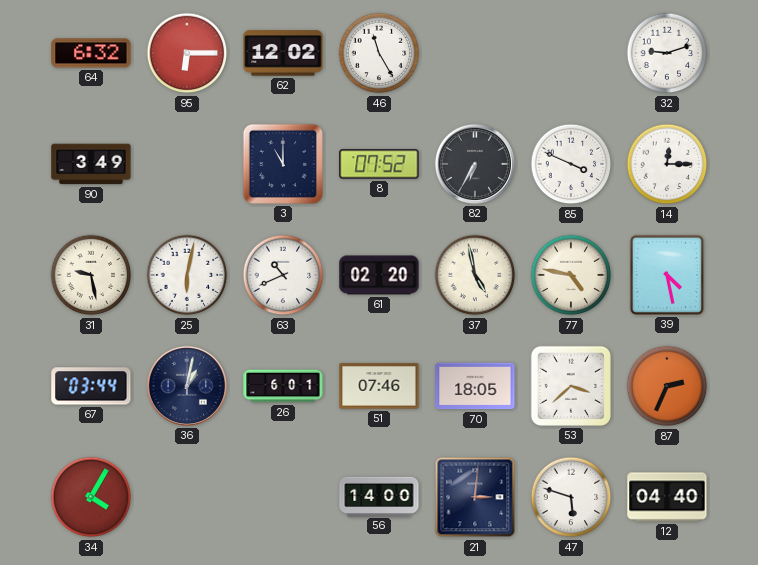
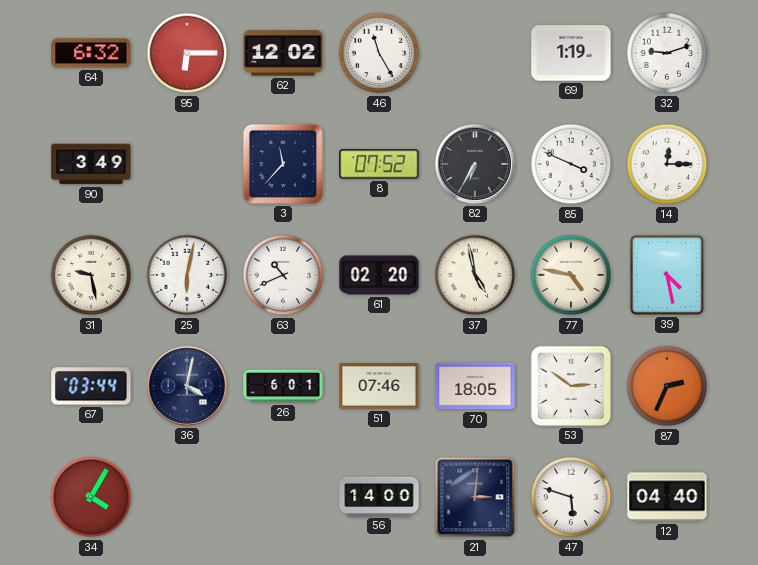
69: none -> 1:19 (571, 53)
3: 11:00 -> 11:37 (283, 164)
36: 1:02 -> 4:02 (187, 386)
53: 3:38 -> 2:51 (571, 386)
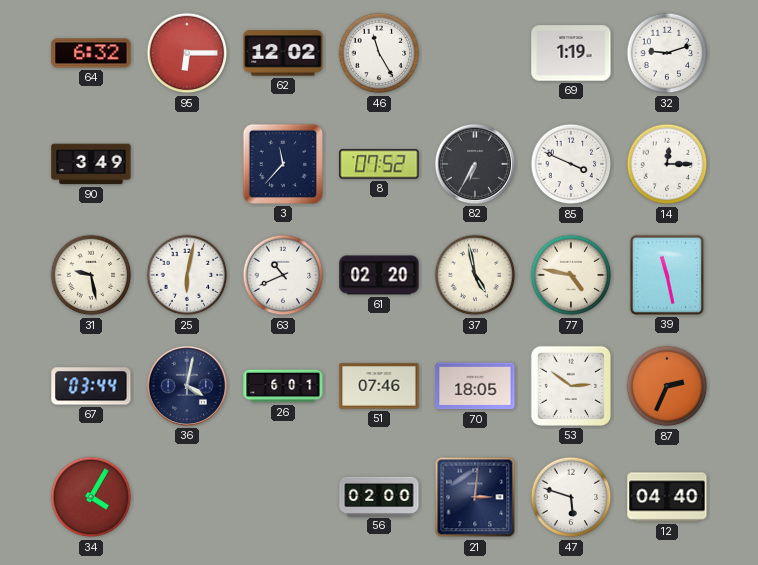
39: 4:28 -> 11:28 (667, 275)
56: 14:00 -> 02:00 (379, 496)
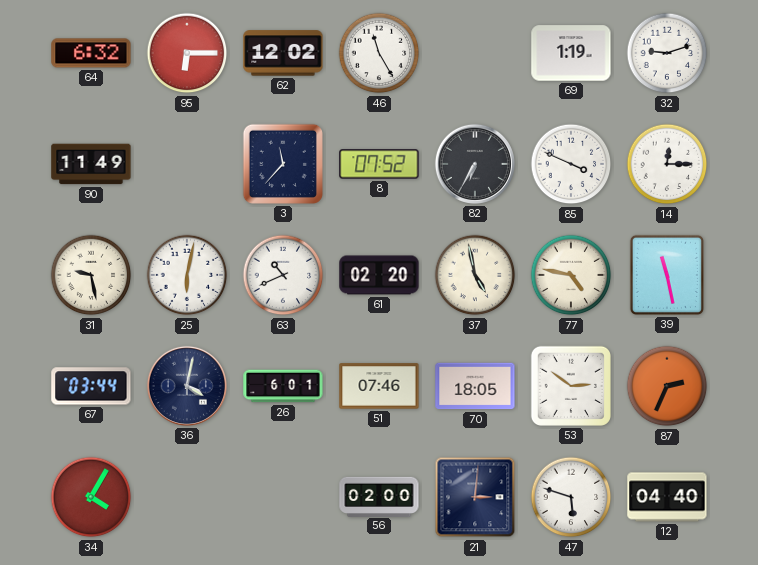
90: 3:49 -> 11:49 (91, 164)
